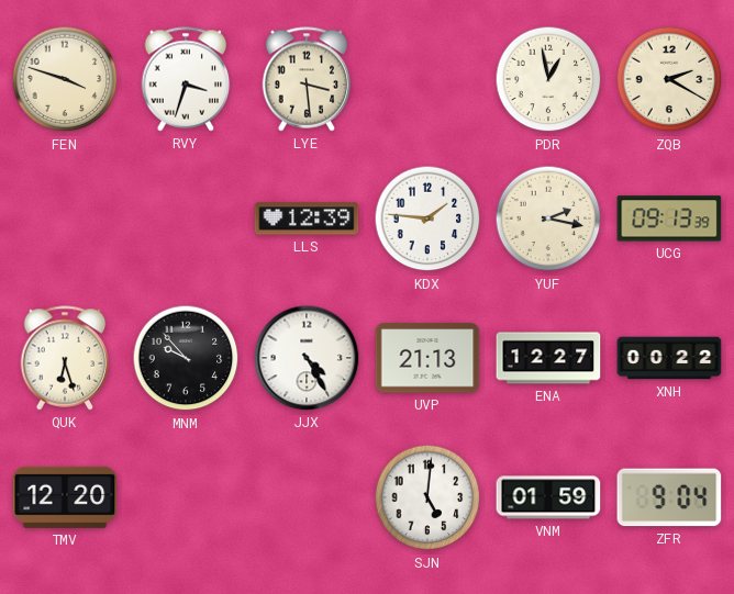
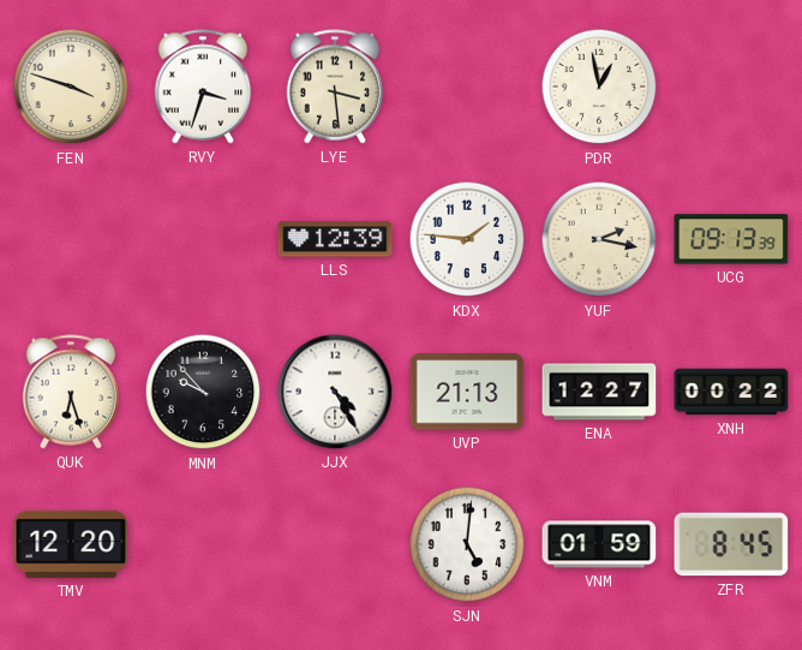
ZQB: 2:20 -> none (669, 79)
ZFR: 9:04 -> 8:45 (731, 544)
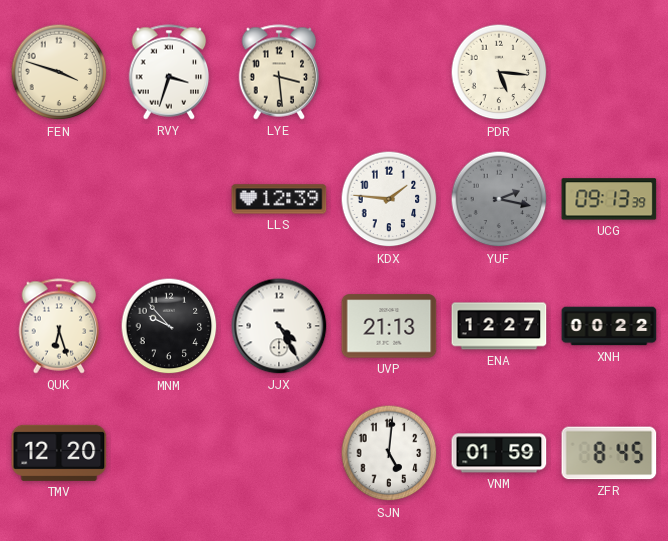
PDR: 12:58 -> 5:16 (499, 72)
YUF dial: cream -> grey (499, 199)
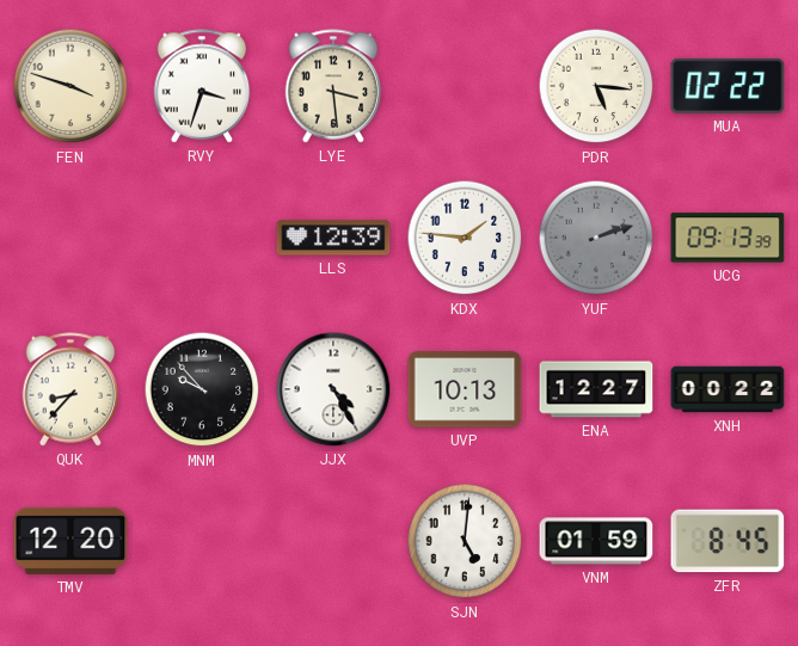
MUA: none -> 02:22 (728, 86)
YUF: 2:17 -> 2:12 (596, 238)
QUK: 6:27 -> 8:37 (70, 389)
UVP: 21:13 -> 10:13 (465, 389)
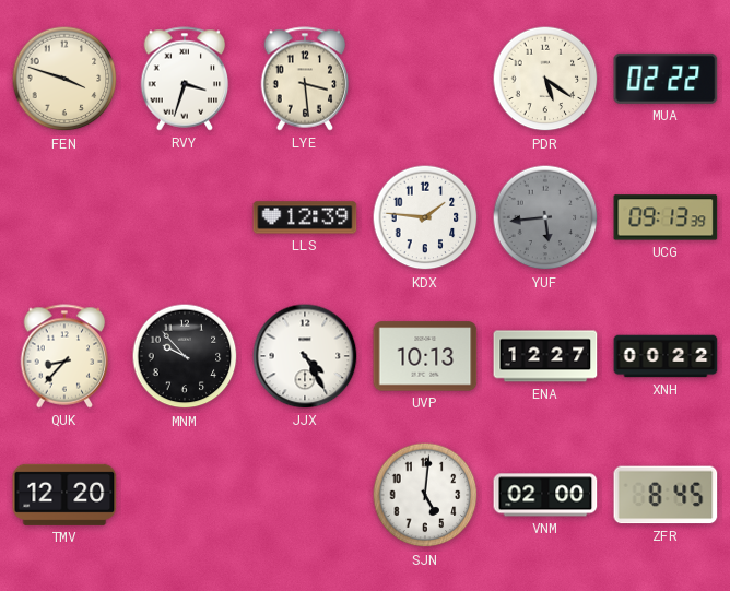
PDR: 5:16 -> 5:21 (545, 79)
YUF: 2:12 -> 5:44 (545, 217)
VNM: 01:59 -> 02:00 (545, 495)
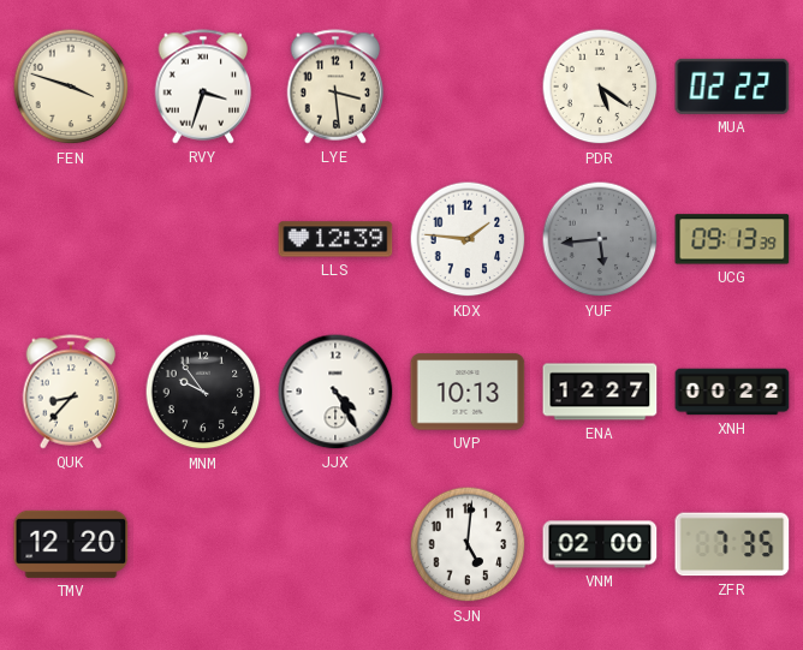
MNM: 9:53 -> 9:54 (203, 392)
ZFR: 8:45 -> 7:35 (732, 544)
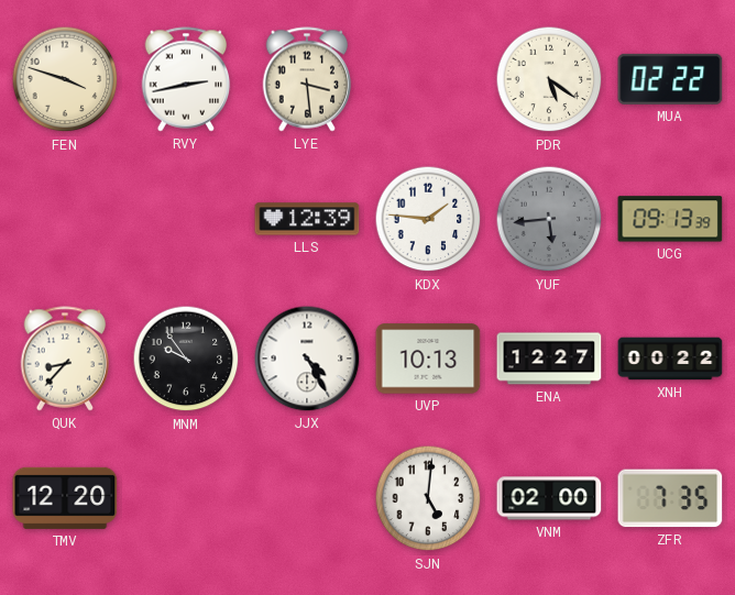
RVY: 3:33 -> 2:43 (186, 79)
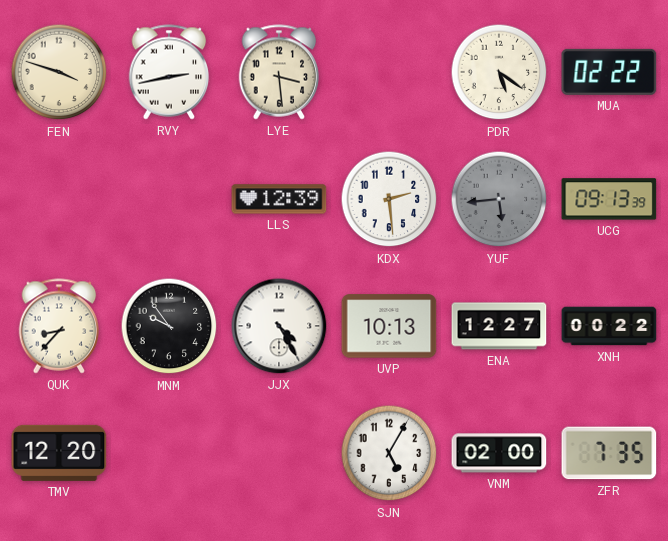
KDX: 1:46 -> 2:29 (389, 199)
SJN: 5:01 -> 5:05 (389, 453)
